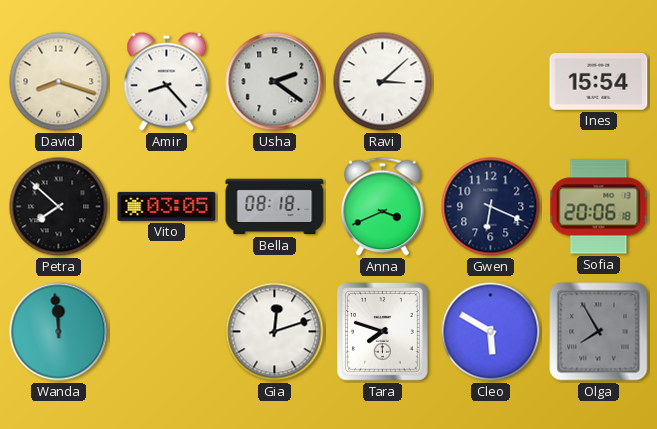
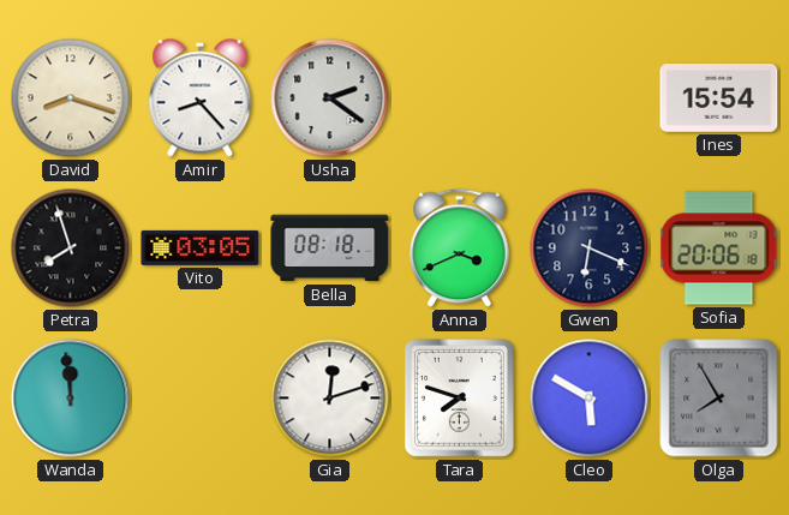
Ravi: 3:08 -> none (383, 82)
Petra: 7:52 -> 7:57 (71, 248)
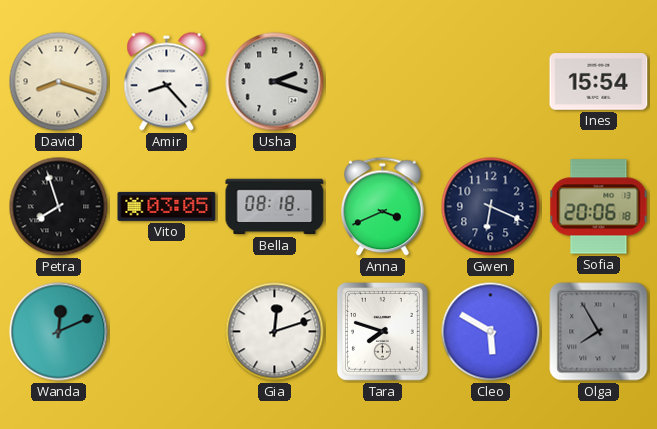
Usha: 2:21 -> 2:18 (275, 82)
Wanda: 11:59 -> 12:11 (59, 332)
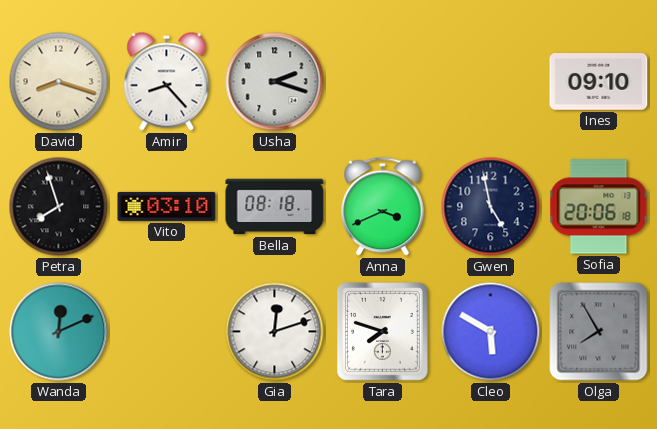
Ines: 15:54 -> 09:10 (599, 82)
Vito: 03:05 -> 03:10 (167, 206)
Gwen: 6:19 -> 4:58 (491, 207)
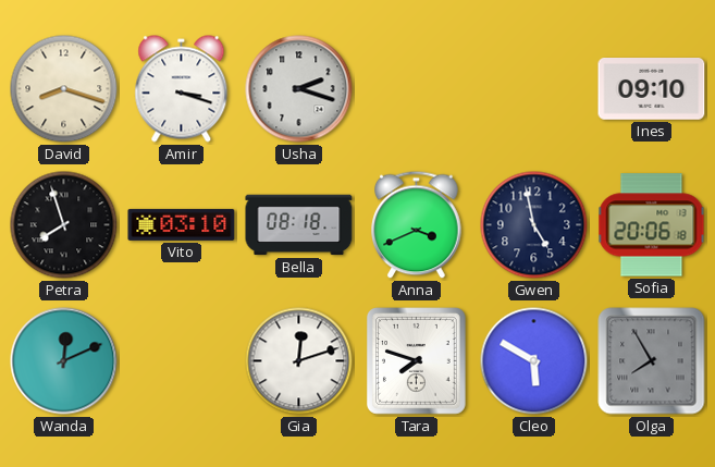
Amir: 8:23 -> 3:18 (182, 89)
